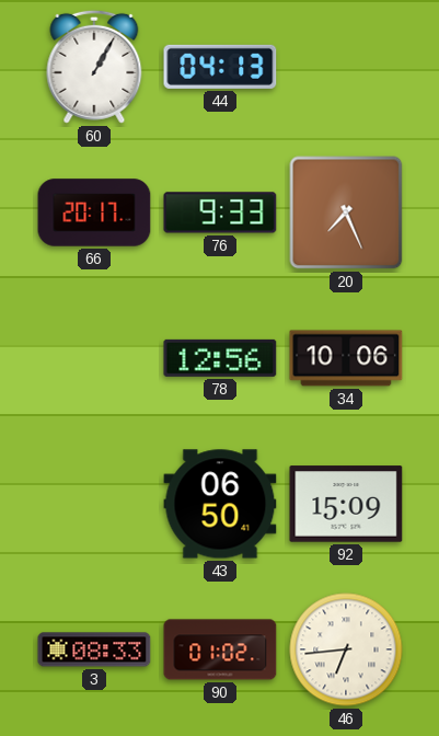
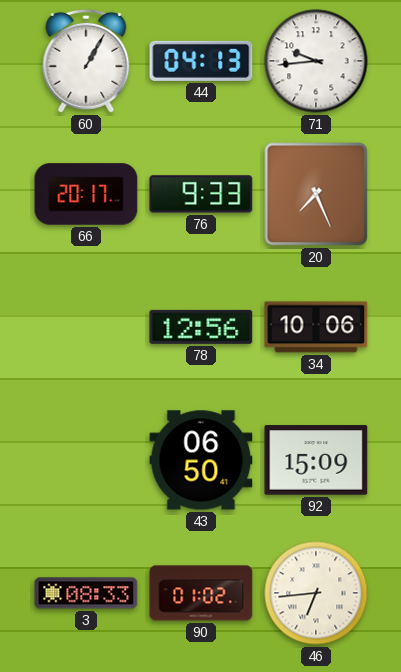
71: none -> 9:44 (316, 61)
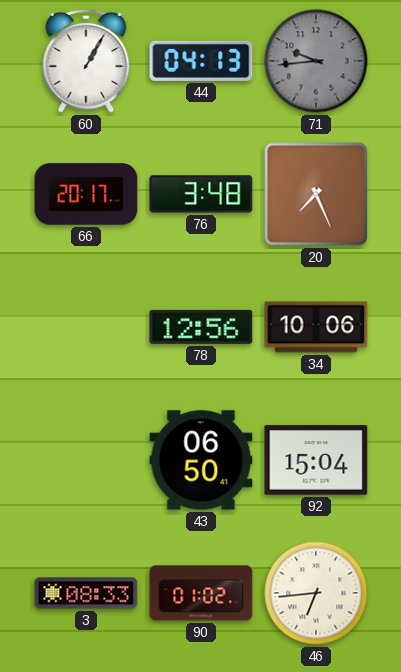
71 dial: white -> grey (316, 61)
76: 9:33 -> 3:48 (201, 194)
92: 15:09 -> 15:04 (316, 460)
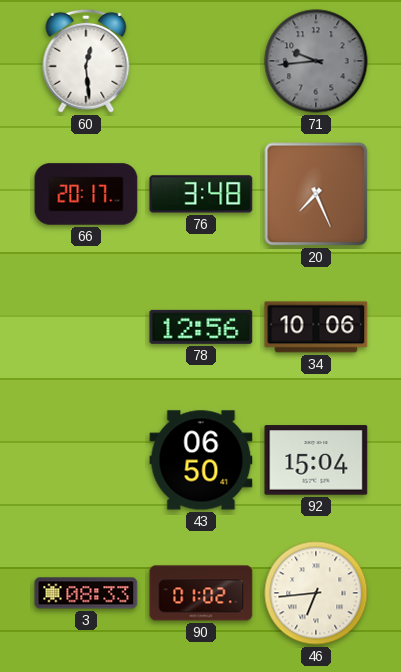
60: 1:05 -> 12:29 (86, 61)
44: 04:13 -> none (201, 61)
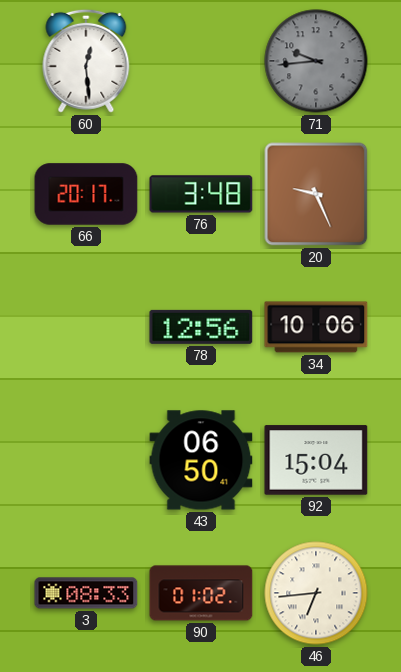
20: 7:26 -> 9:26 (316, 194)
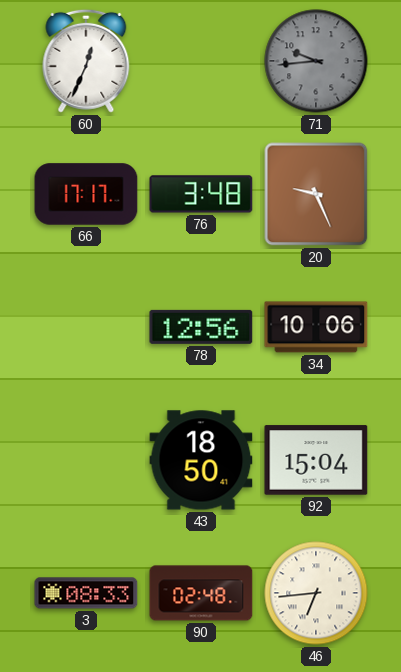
60: 12:29 -> 12:34 (86, 61)
66: 20:17 -> 17:17 (86, 194)
43: 06:50 -> 18:50 (201, 460)
90: 01:02 -> 02:48 (201, 593)
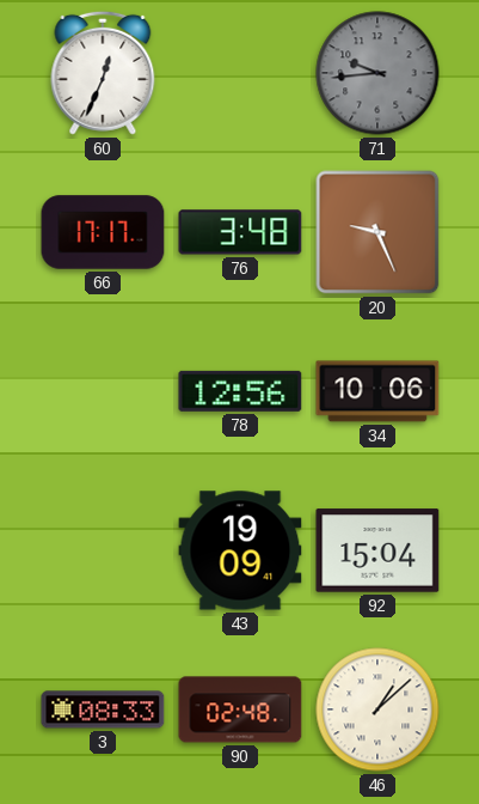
43: 18:50 -> 19:09 (240, 550)
46: 6:44 -> 1:08 (377, 709)
